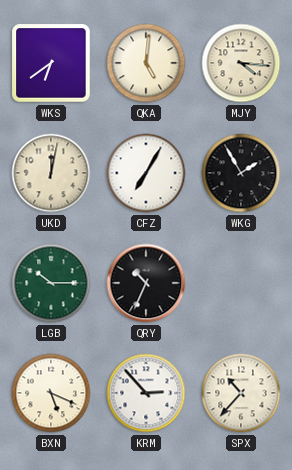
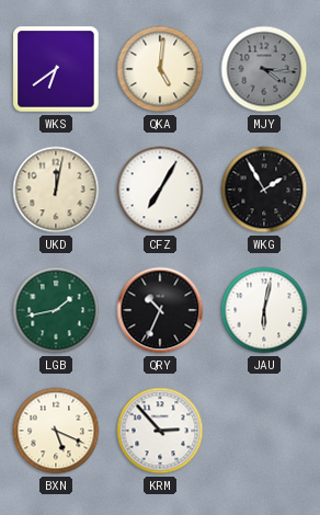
MJY dial: cream -> grey (264, 69)
LGB: 10:15 -> 1:43 (56, 310)
JAU: none -> 6:02 (264, 310)
SPX: 10:37 -> none (241, 393)
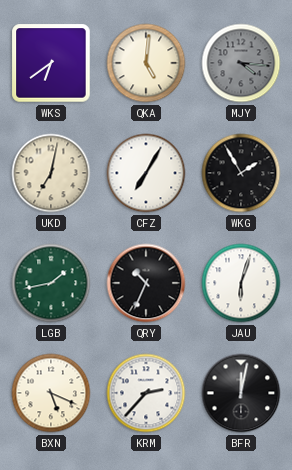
UKD: 12:02 -> 7:02 (51, 173)
JAU: 6:02 -> 6:03 (241, 283)
KRM: 2:53 -> 2:37 (146, 393)
BFR: none -> 12:02 (241, 393)
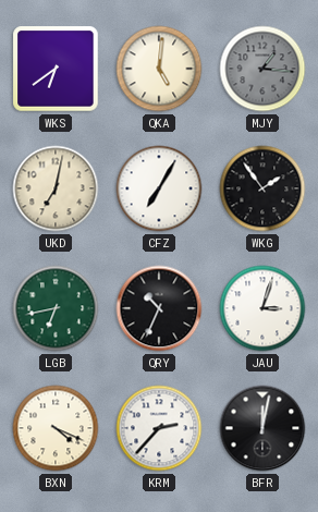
MJY: 4:16 -> 1:16 (262, 69)
WKG: 1:55 -> 1:54 (262, 188)
LGB: 1:43 -> 6:43 (56, 308)
JAU: 6:03 -> 3:03 (262, 308)
BXN: 5:19 -> 4:19 (56, 428)
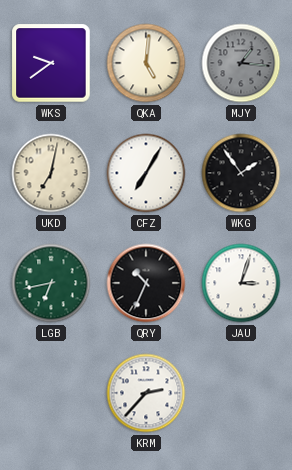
WKS: 6:39 -> 9:39 (51, 63)
BXN: 4:19 -> none (56, 428)
BFR: 12:02 -> none (262, 428)
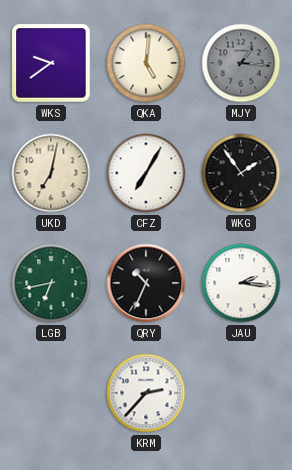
JAU: 3:03 -> 2:16 (241, 283)
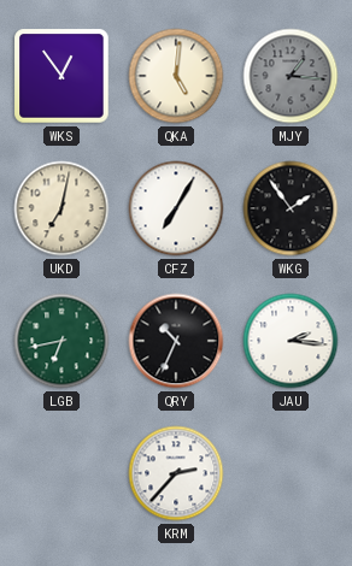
WKS: 9:39 -> 12:54 (61, 76)
